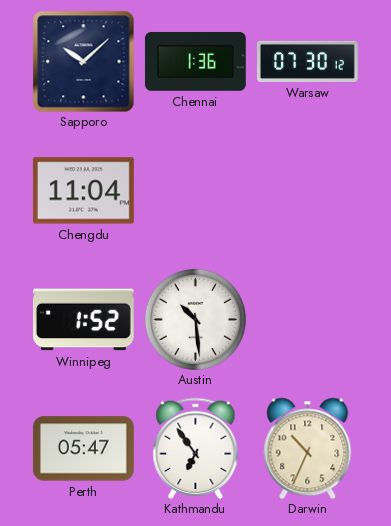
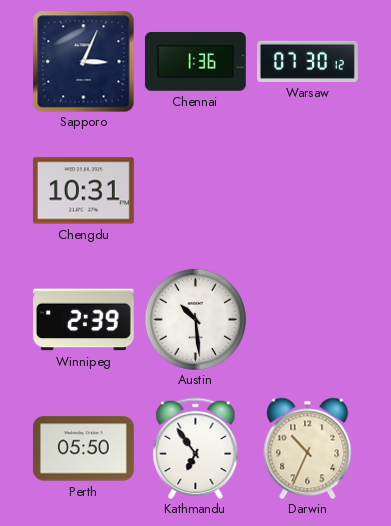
Sapporo: 10:08 -> 3:04 (83, 61)
Chengdu: 11:04 -> 10:31 (83, 191)
Winnipeg: 1:52 -> 2:39 (83, 320)
Perth: 05:47 -> 05:50 (83, 449)
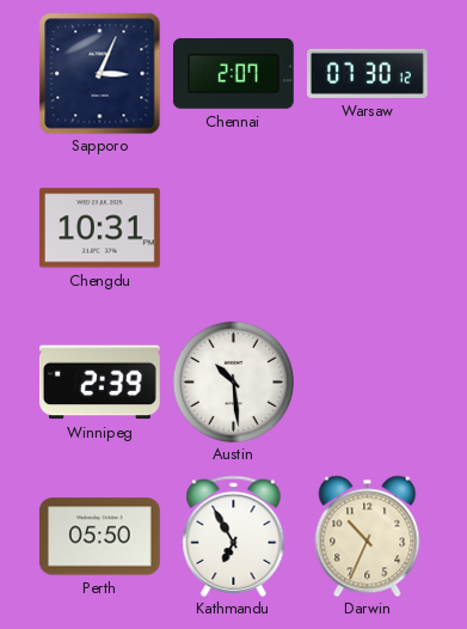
Chennai: 1:36 -> 2:07 (233, 73)
Kathmandu: 6:54 -> 6:55 (234, 536)
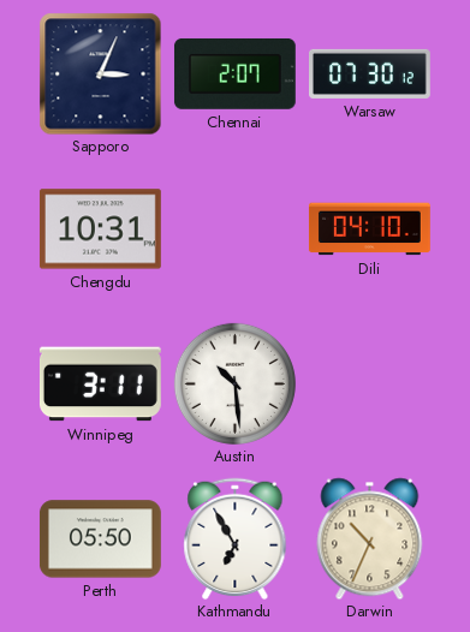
Dili: none -> 04:10 (369, 229)
Winnipeg: 2:39 -> 3:11 (100, 384)
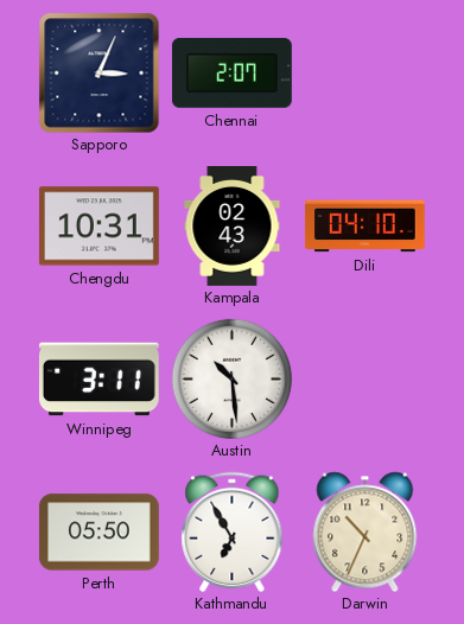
Warsaw: 07:30 -> none (370, 73)
Kampala: none -> 02:43 (233, 227)
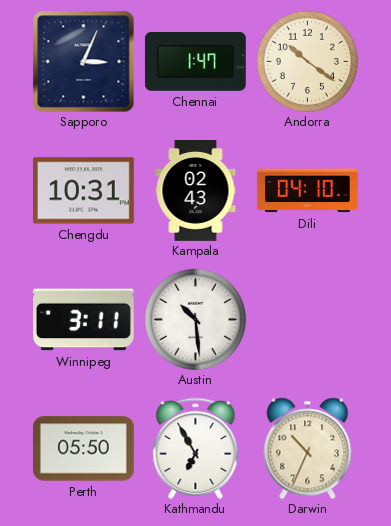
Chennai: 2:07 -> 1:47 (195, 61)
Andorra: none -> 10:21 (307, 61)
